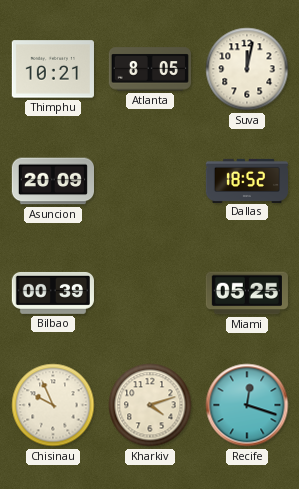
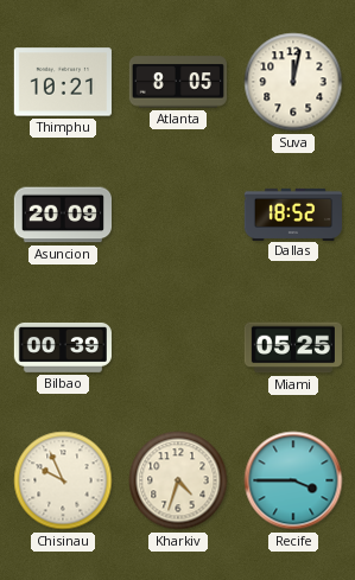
Kharkiv: 4:12 -> 4:33 (178, 480)
Recife: 12:18 -> 3:45 (293, 480)
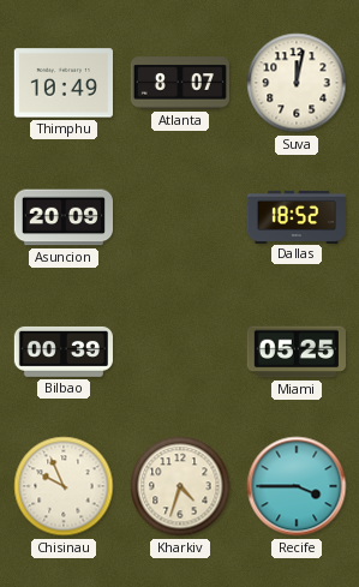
Thimphu: 10:21 -> 10:49 (64, 83)
Atlanta: 8:05 -> 8:07 (180, 83)
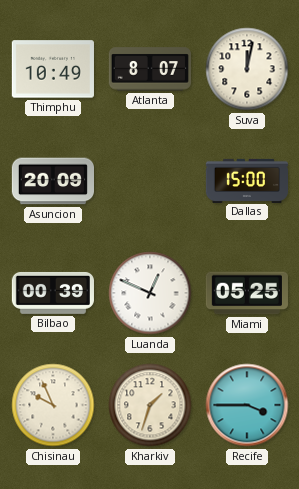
Dallas: 18:52 -> 15:00 (246, 180)
Luanda: none -> 12:49 (150, 293)
Kharkiv: 4:33 -> 1:33 (150, 405)
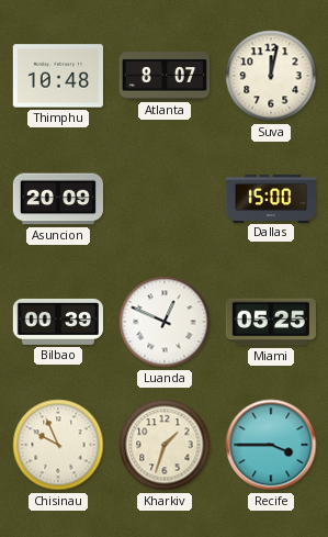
Thimphu: 10:49 -> 10:48 (58, 76)
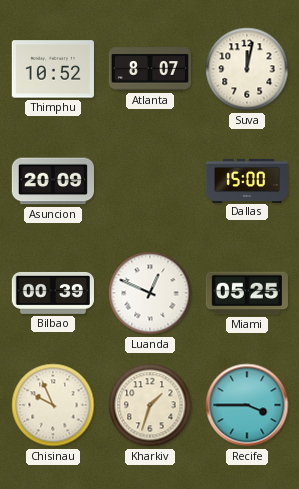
Thimphu: 10:48 -> 10:52 (53, 69)
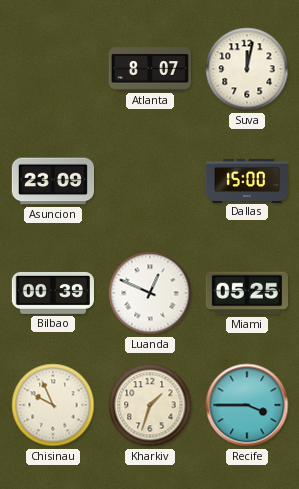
Thimphu: 10:52 -> none (53, 69)
Asuncion: 20:09 -> 23:09 (52, 181)
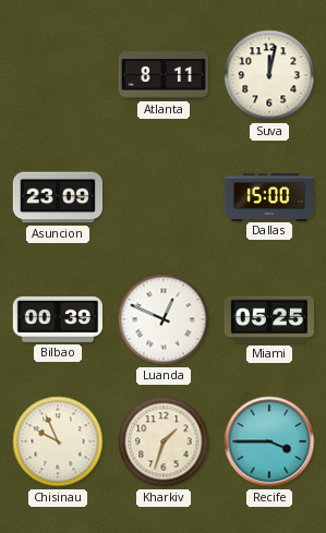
Atlanta: 8:07 -> 8:11 (164, 75)
